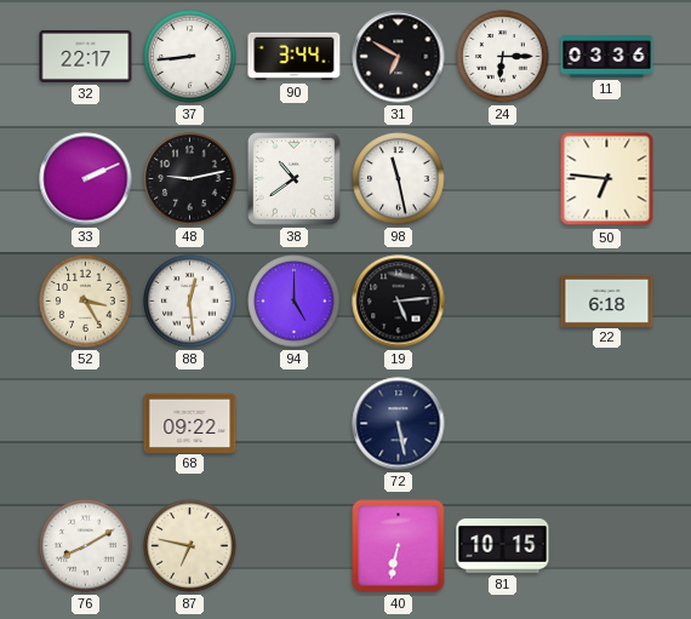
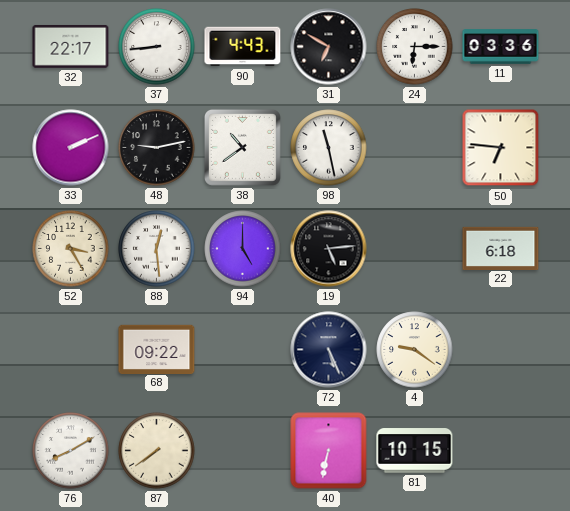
90: 3:44 -> 4:43 (243, 47)
72: 5:28 -> 5:26 (329, 350)
4: none -> 9:21 (415, 350)
87: 6:47 -> 7:39 (157, 451)
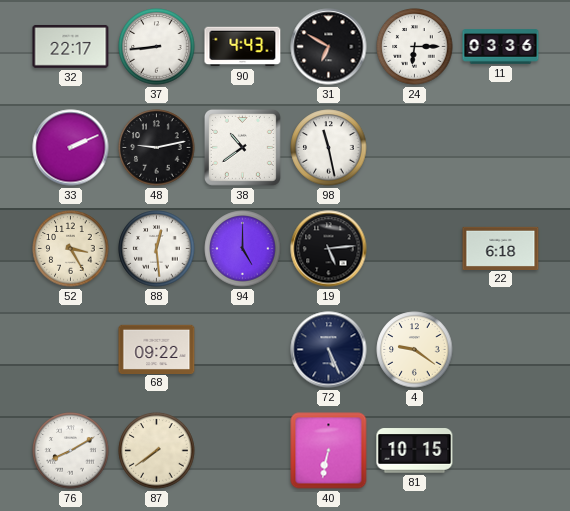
50: 6:46 -> none (501, 148)
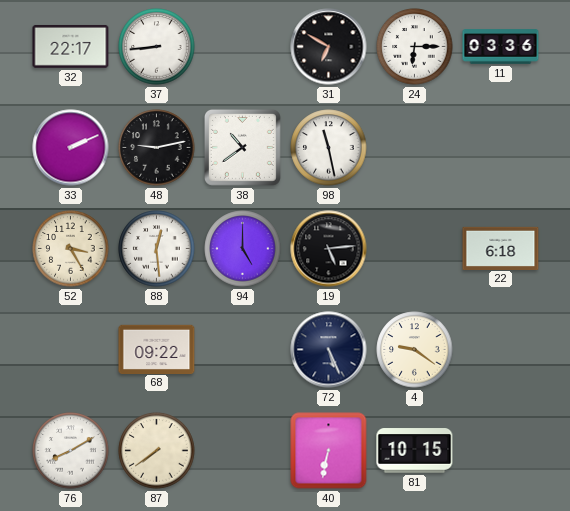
90: 4:43 -> none (243, 47)
